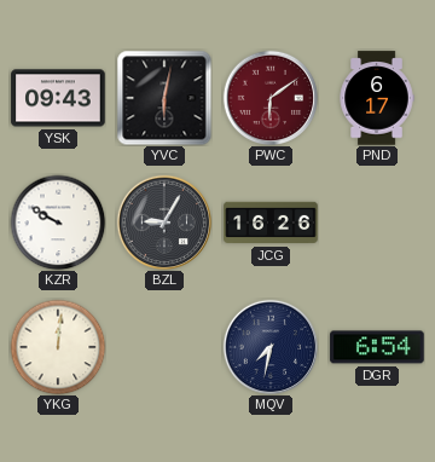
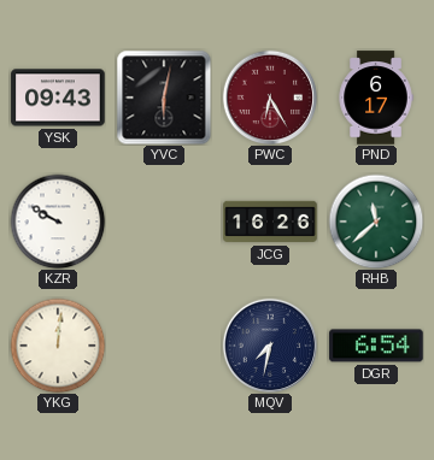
PWC: 6:09 -> 6:25 (270, 98)
BZL: 9:05 -> none (164, 223)
RHB: none -> 11:38 (376, 222)
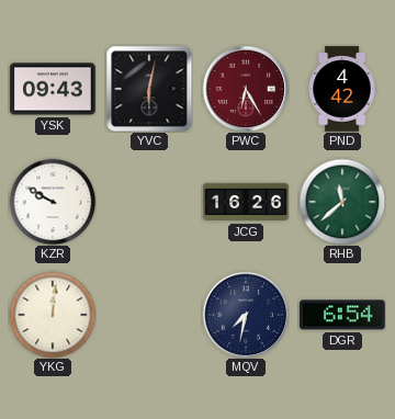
PND: 6:17 -> 4:42 (342, 89)
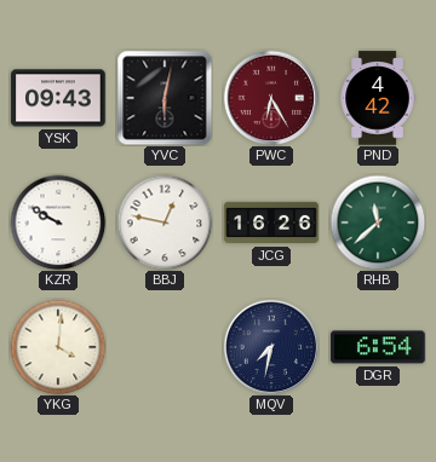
BBJ: none -> 12:47 (165, 223)
YKG: 12:01 -> 4:01 (58, 347)
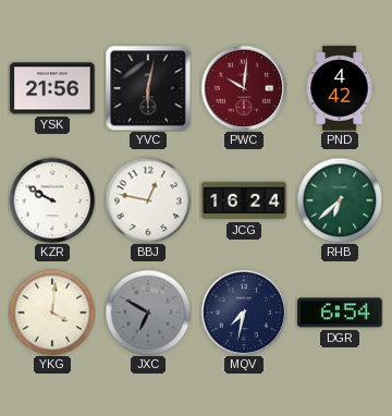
YSK: 09:43 -> 21:56 (52, 88)
PWC: 6:25 -> 10:01 (244, 88)
JCG: 16:26 -> 16:24 (244, 200)
RHB: 11:38 -> 6:38 (340, 200)
JXC: none -> 6:50 (148, 313)
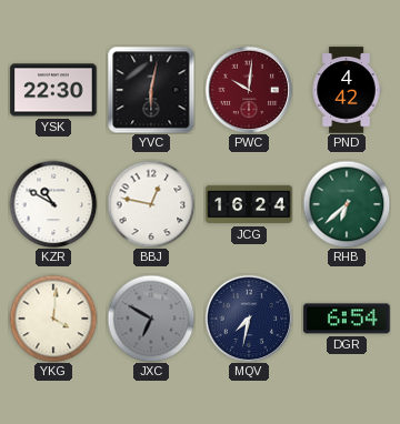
YSK: 21:56 -> 22:30 (53, 90)
KZR: 9:50 -> 10:50 (53, 204)
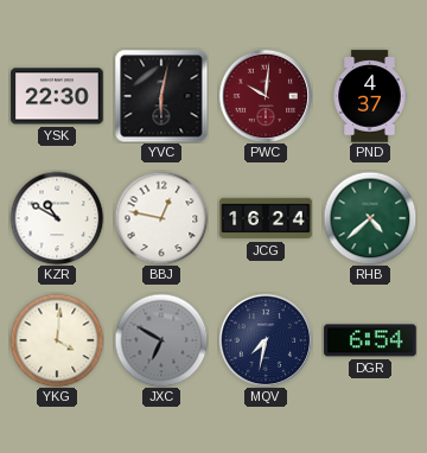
PND: 4:42 -> 4:37 (370, 96)
RHB: 6:38 -> 4:38 (370, 218)
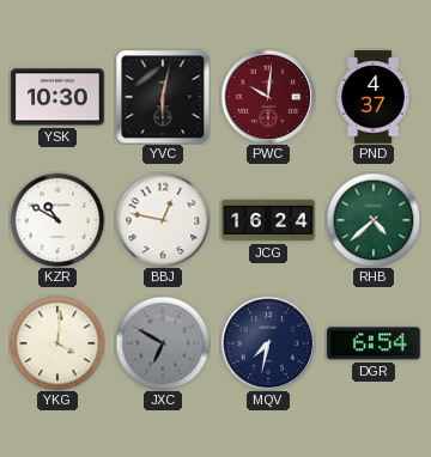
YSK: 22:30 -> 10:30 (57, 97)
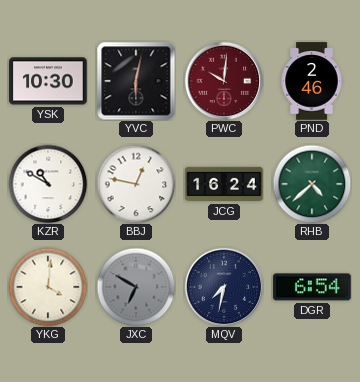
PND: 4:37 -> 2:46 (312, 81)
